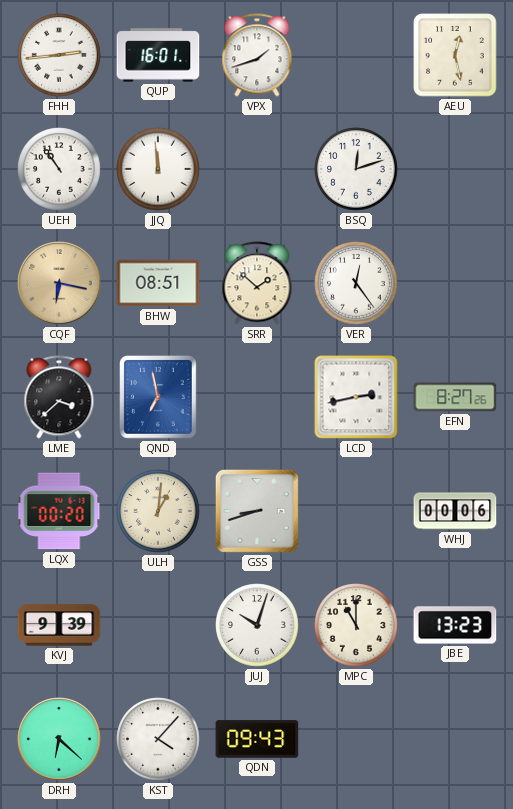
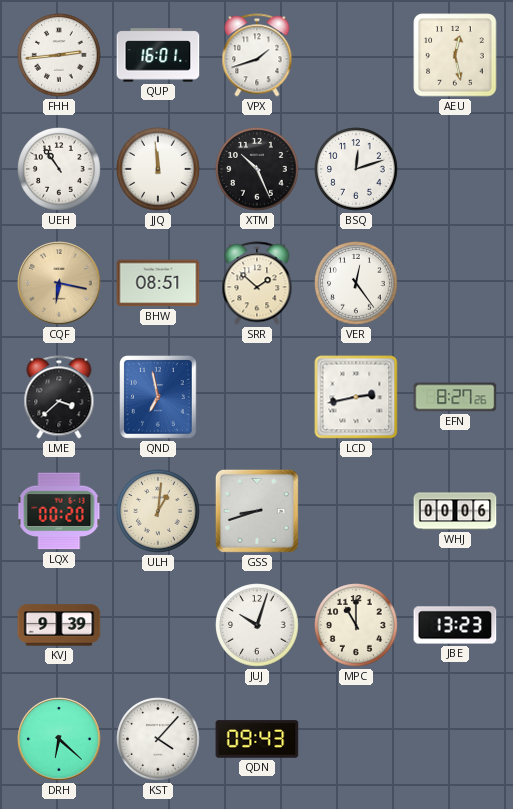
XTM: none -> 10:26 (257, 169)
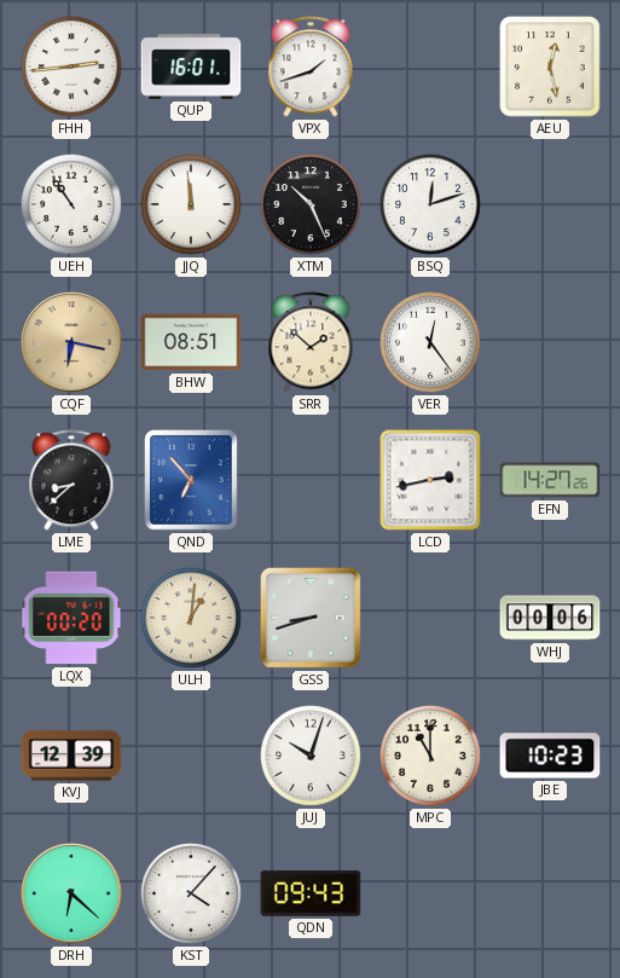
LME: 3:38 -> 8:38 (71, 480)
QND: 6:58 -> 6:53 (191, 480)
EFN: 8:27 -> 14:27 (550, 480)
KVJ: 9:39 -> 12:39 (71, 756)
JBE: 13:23 -> 10:23 (550, 756)
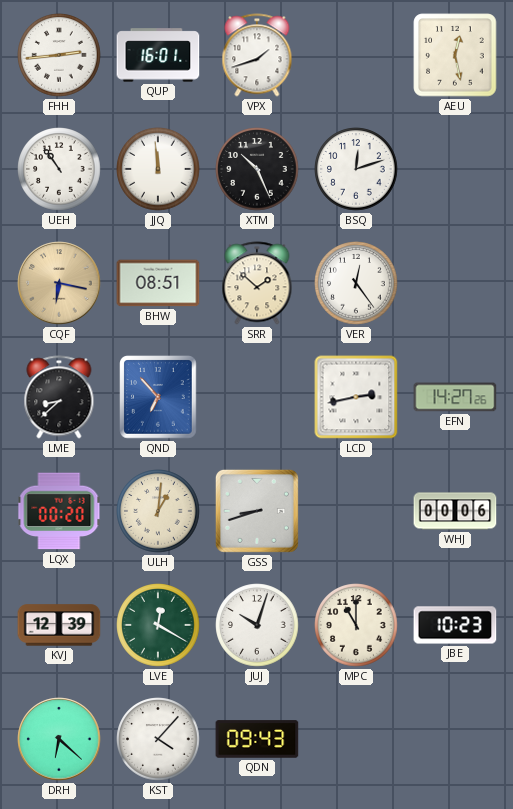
LVE: none -> 12:20 (158, 625)
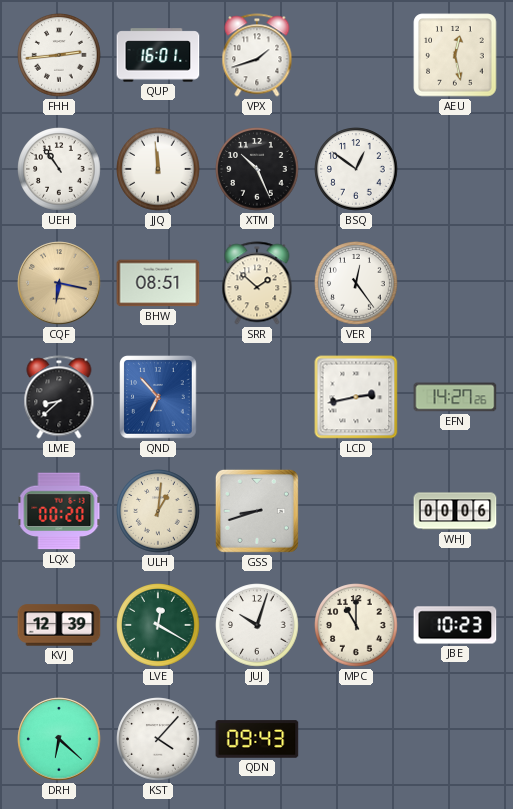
BSQ: 12:12 -> 12:51 (356, 169)
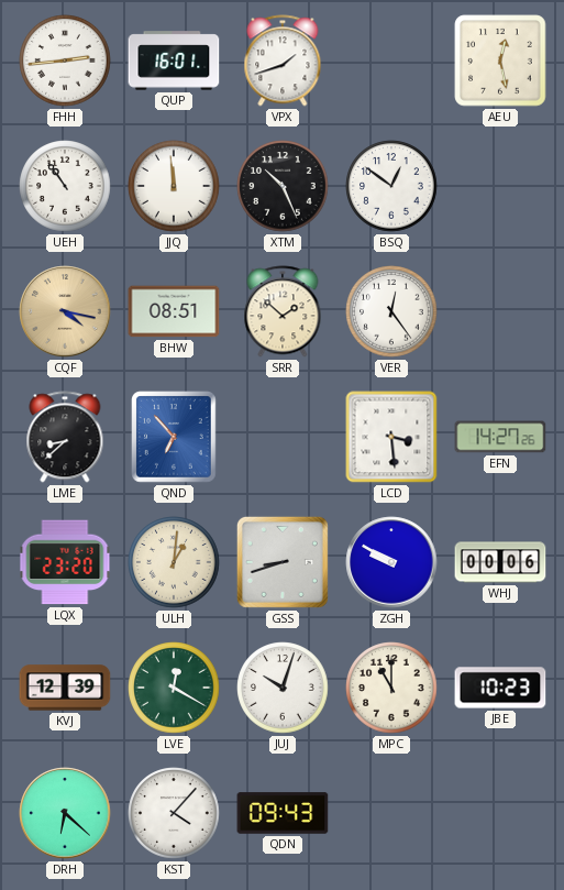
CQF: 6:17 -> 4:17 (65, 311)
LCD: 2:43 -> 3:29 (391, 437)
LQX: 00:20 -> 23:20 (65, 562)
ZGH: none -> 9:50 (391, 562)
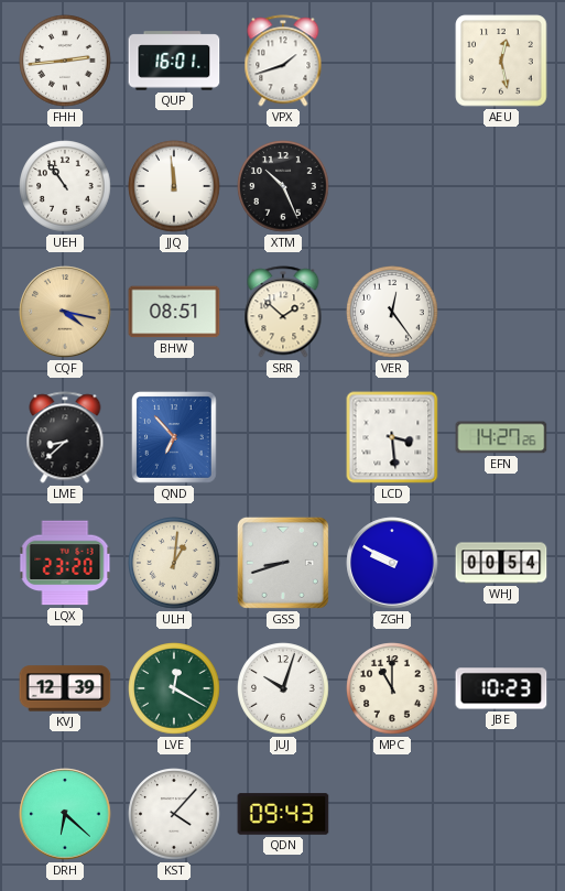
BSQ: 12:51 -> none (391, 186)
WHJ: 00:06 -> 00:54 (501, 563)
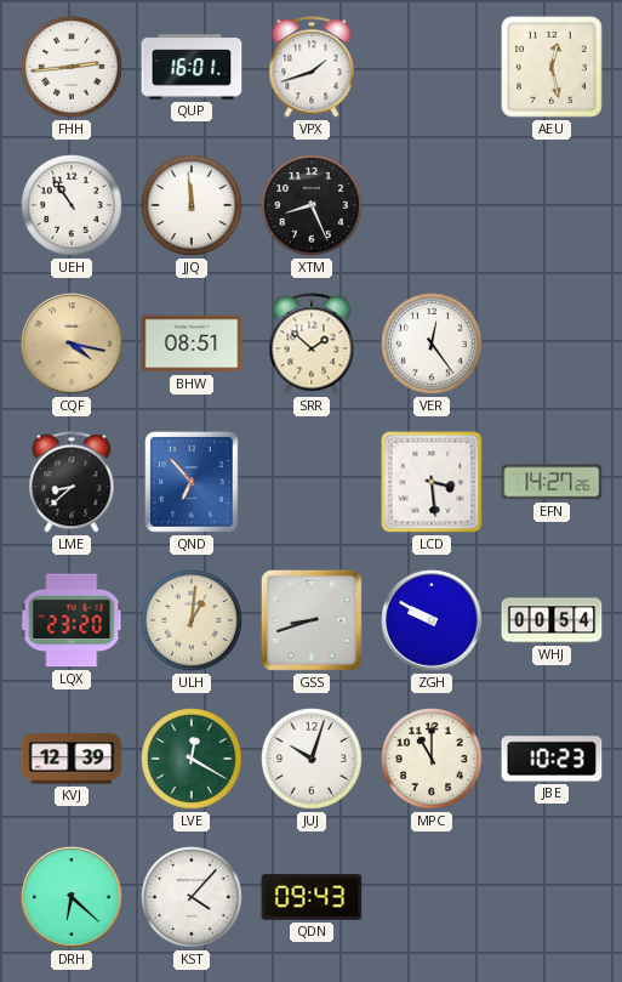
XTM: 10:26 -> 8:26 (312, 205)
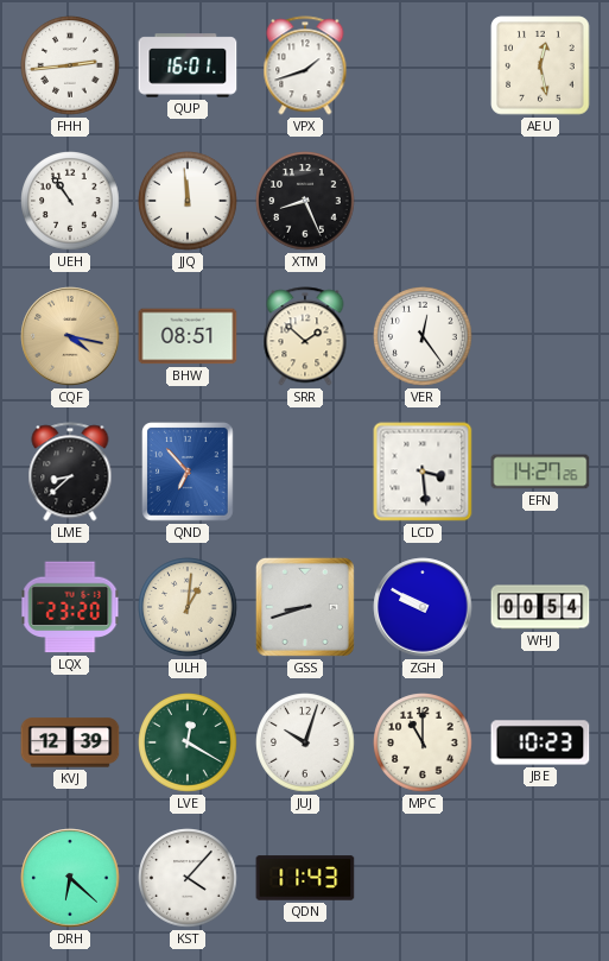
QDN: 09:43 -> 11:43 (305, 878)
